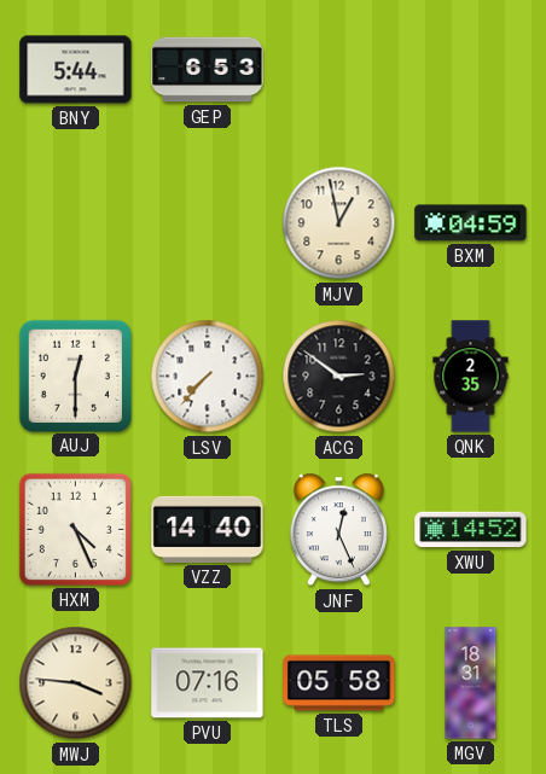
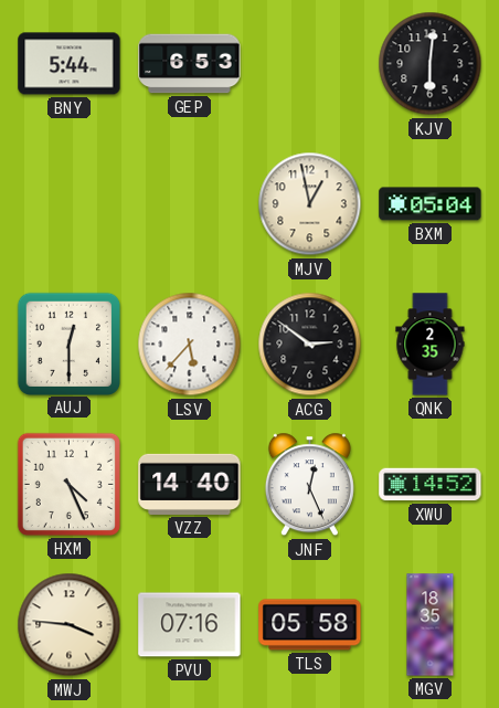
KJV: none -> 6:01 (431, 64)
BXM: 04:59 -> 05:04 (431, 204)
LSV: 7:37 -> 5:37 (190, 345)
MGV: 18:31 -> 18:35 (431, 625)
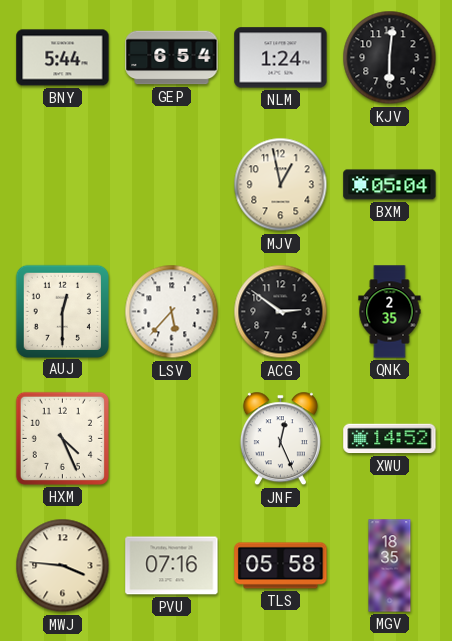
GEP: 6:53 -> 6:54 (172, 58)
NLM: none -> 1:24 (281, 58)
VZZ: 14:40 -> none (190, 484)
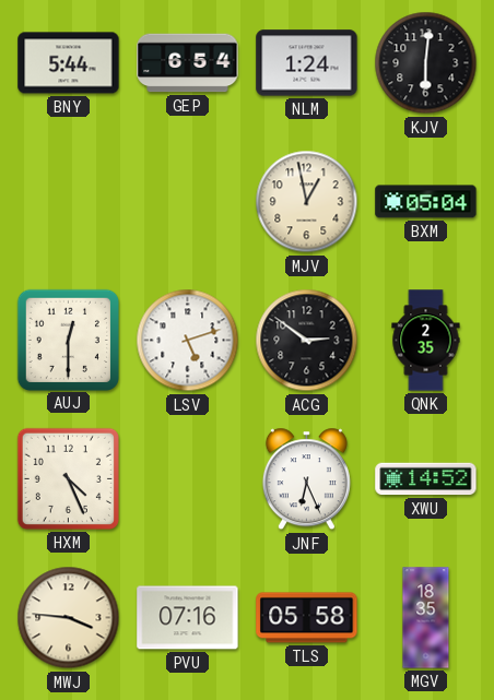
LSV: 5:37 -> 5:12 (188, 341)
JNF: 12:26 -> 6:26 (306, 479)
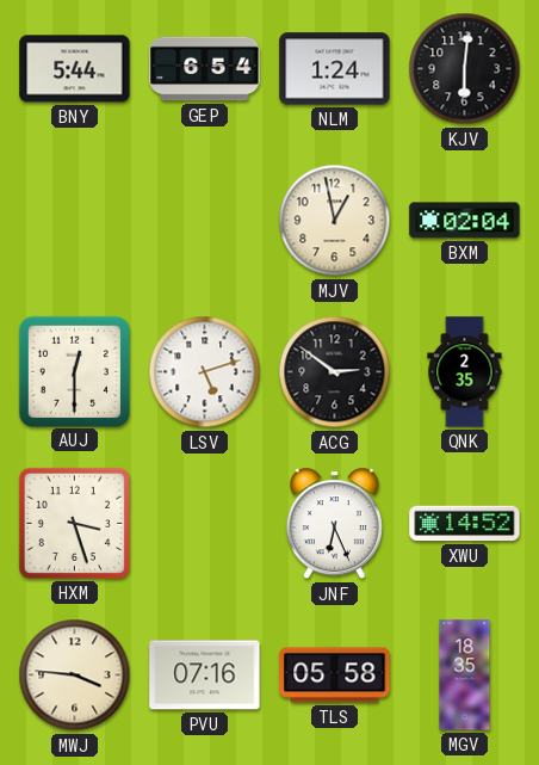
BXM: 05:04 -> 02:04 (465, 221)
HXM: 4:26 -> 3:27 (74, 523)
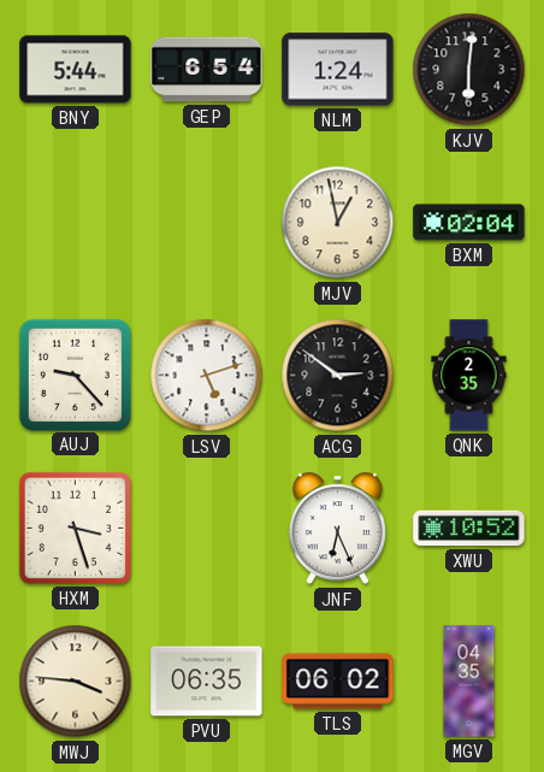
AUJ: 12:30 -> 9:23 (75, 375)
XWU: 14:52 -> 10:52 (469, 529)
PVU: 07:16 -> 06:35 (207, 682)
TLS: 05:58 -> 06:02 (338, 682)
MGV: 18:35 -> 04:35 (469, 682)
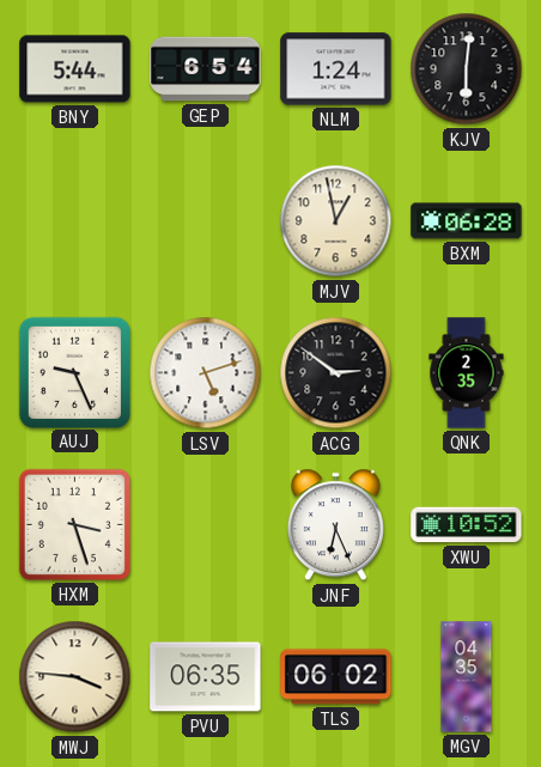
BXM: 02:04 -> 06:28 (467, 221)
AUJ: 9:23 -> 9:26 (74, 372)
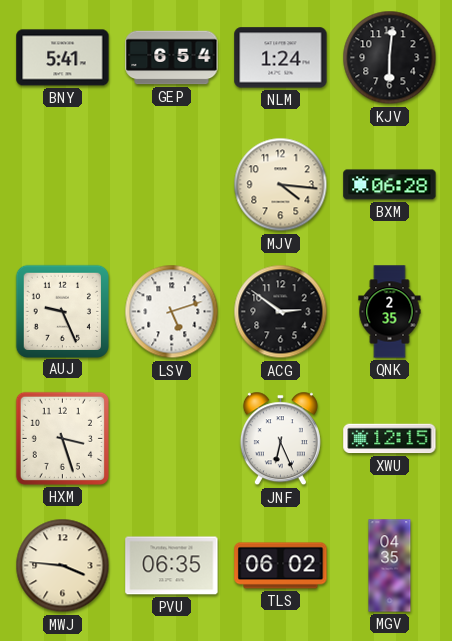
BNY: 5:44 -> 5:41 (63, 58)
MJV: 12:58 -> 4:16 (281, 185)
XWU: 10:52 -> 12:15 (390, 439)
